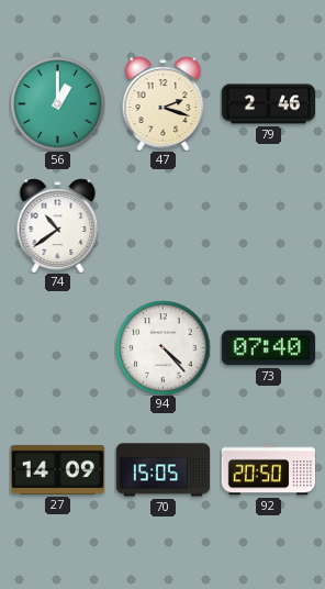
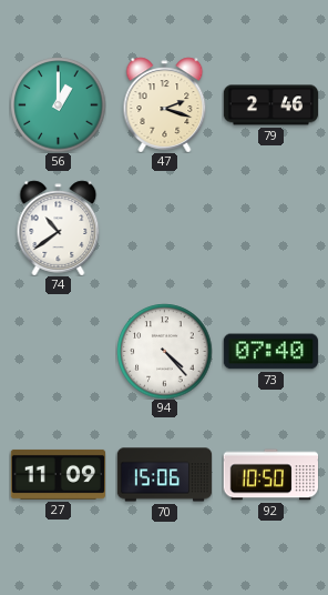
27: 14:09 -> 11:09 (58, 474)
70: 15:05 -> 15:06 (164, 475)
92: 20:50 -> 10:50 (270, 475)
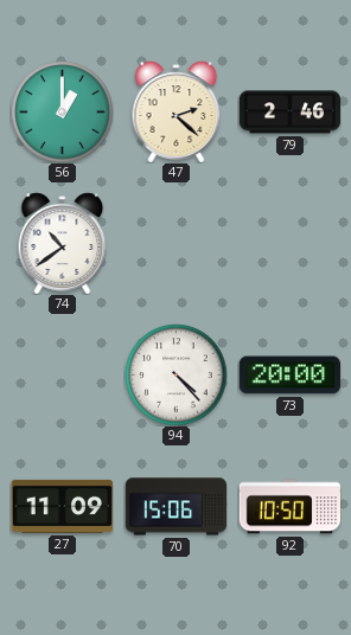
47: 2:18 -> 2:22 (177, 111)
73: 07:40 -> 20:00 (289, 376)
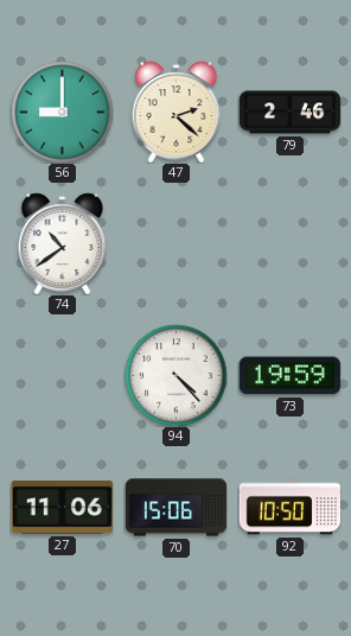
56: 1:00 -> 9:00 (62, 112)
73: 20:00 -> 19:59 (289, 376)
27: 11:09 -> 11:06 (62, 507)
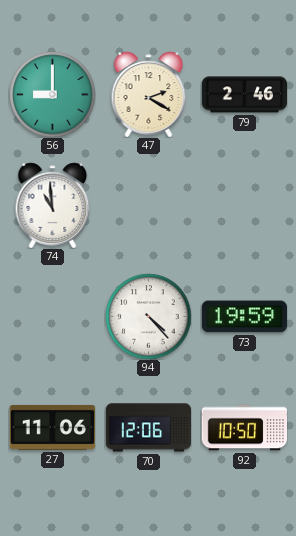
47: 2:22 -> 2:20 (149, 94)
74: 10:39 -> 10:59 (53, 205)
70: 15:06 -> 12:06 (148, 428)
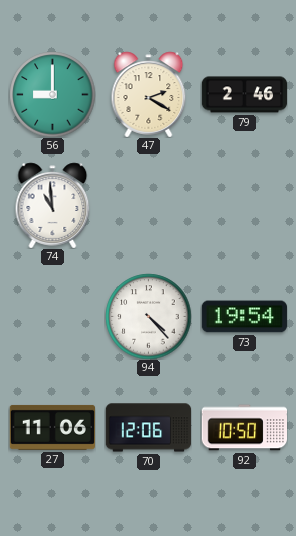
73: 19:59 -> 19:54 (244, 317)
